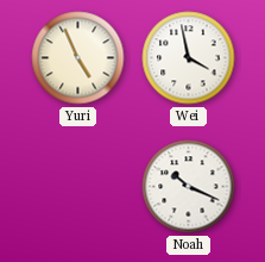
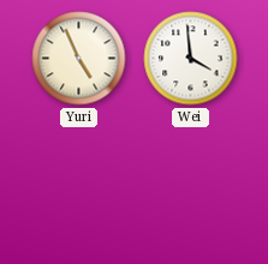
Wei: 3:58 -> 3:59 (191, 59)
Noah: 10:19 -> none (189, 187)
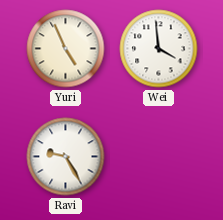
Ravi: none -> 9:25 (66, 157)
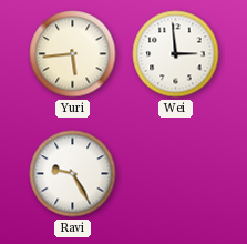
Yuri: 4:56 -> 5:44 (73, 54)
Wei: 3:59 -> 2:59 (176, 54)
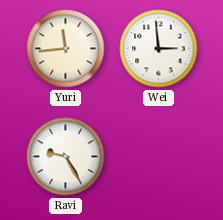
Yuri: 5:44 -> 11:44 (66, 49)
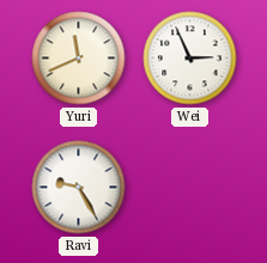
Yuri: 11:44 -> 11:41 (79, 59)
Wei: 2:59 -> 2:56 (190, 59)
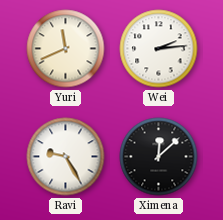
Wei: 2:56 -> 2:14 (159, 49)
Ximena: none -> 12:08 (159, 157)
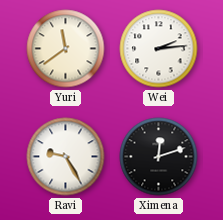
Yuri: 11:41 -> 11:39 (66, 49)
Ximena: 12:08 -> 12:12 (159, 157)
